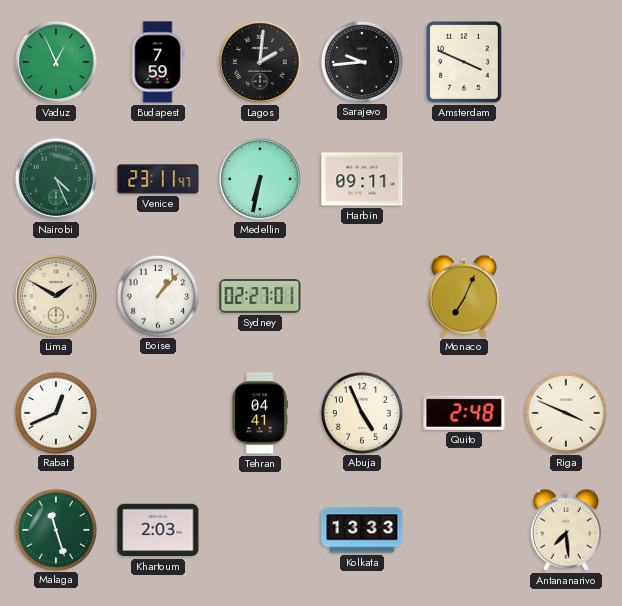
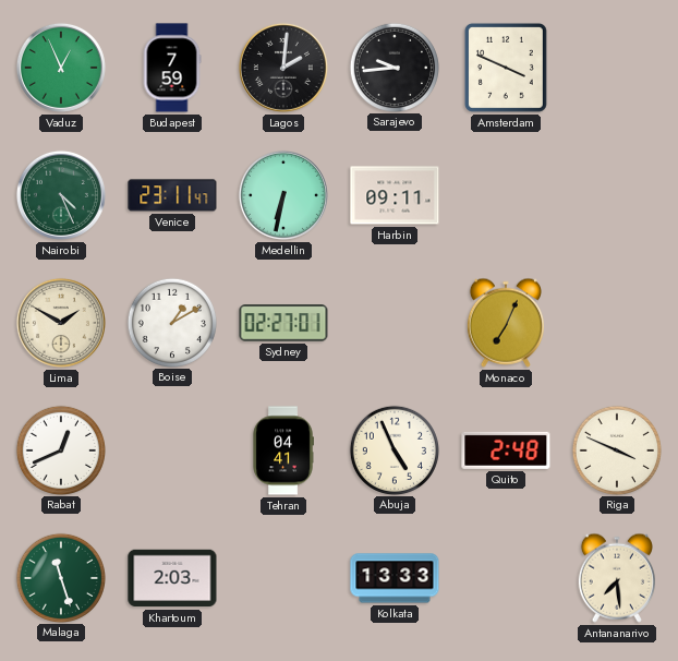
Boise: 1:07 -> 1:10 (171, 322)
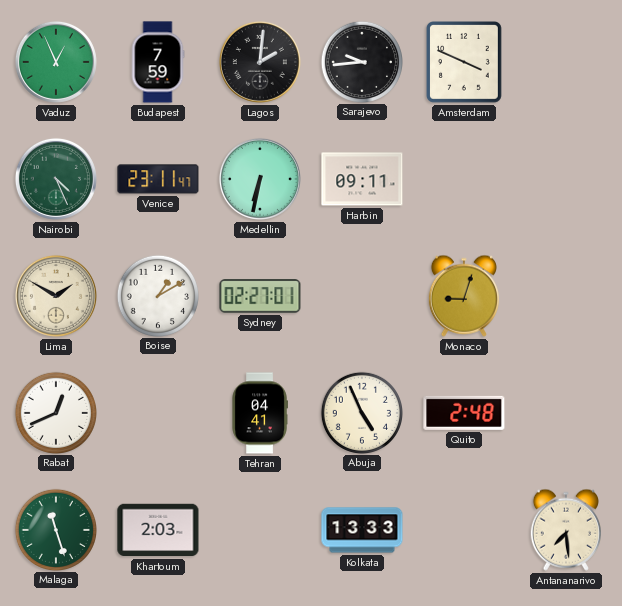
Monaco: 7:04 -> 9:03 (464, 296)
Riga: 3:49 -> none (616, 449)
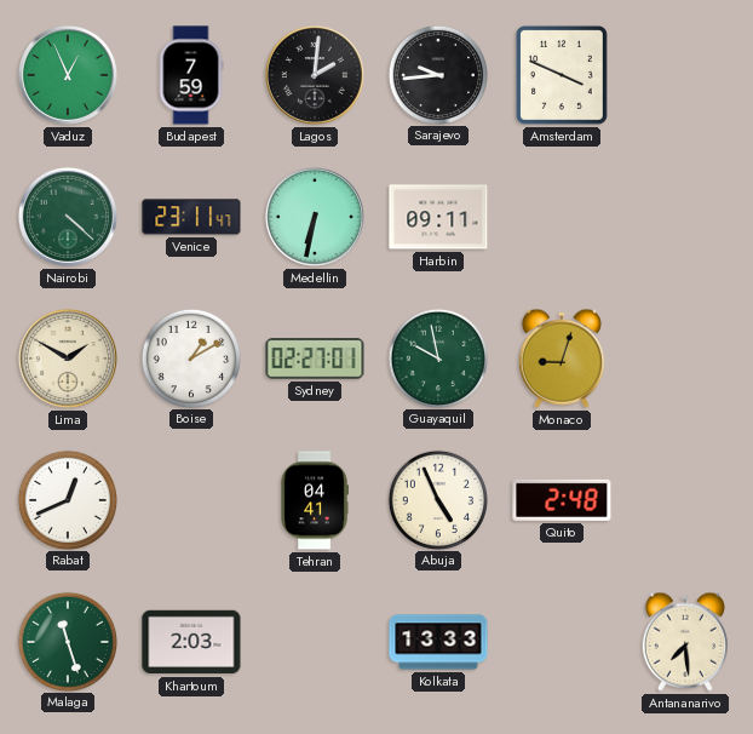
Nairobi: 4:26 -> 4:22 (68, 217)
Guayaquil: none -> 9:58 (437, 357)
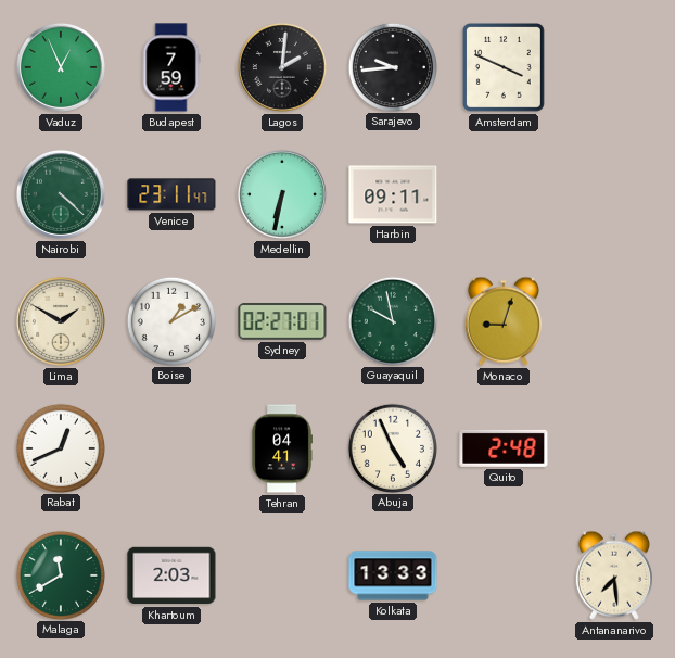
Malaga: 11:27 -> 11:40 (60, 574)
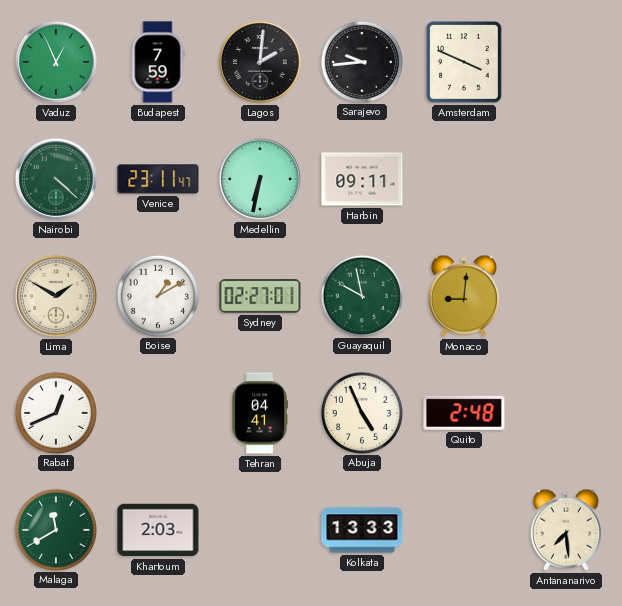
Monaco: 9:03 -> 9:01 (464, 296)
